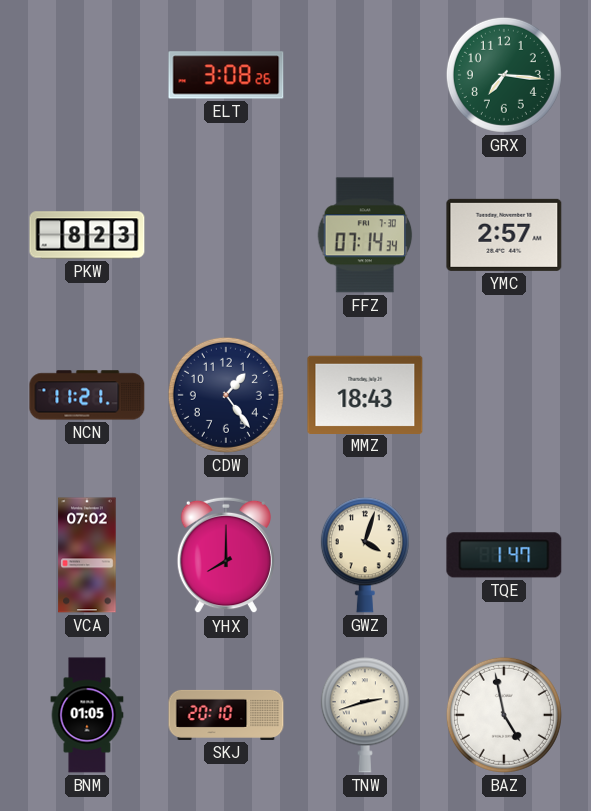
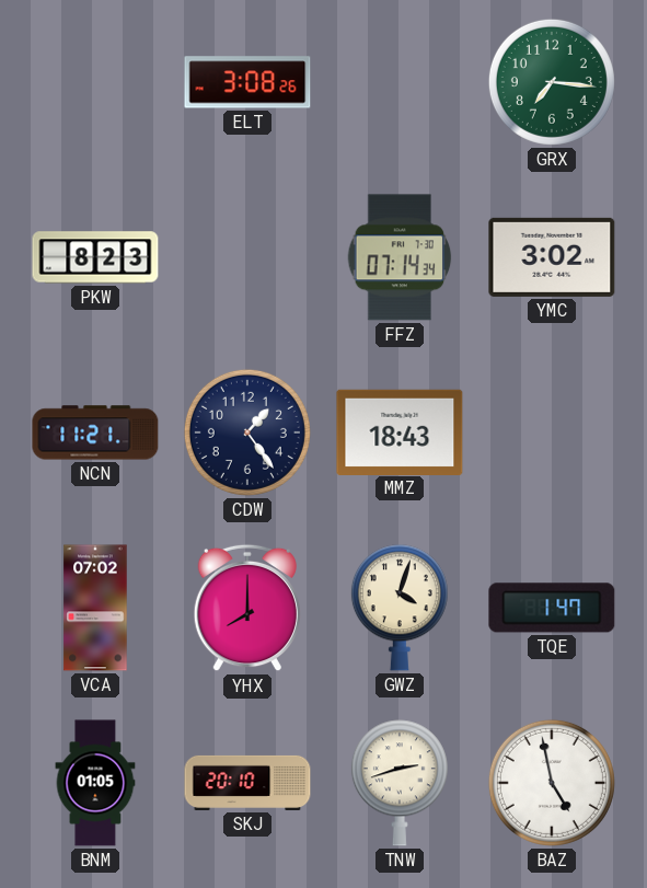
YMC: 2:57 -> 3:02 (552, 257)
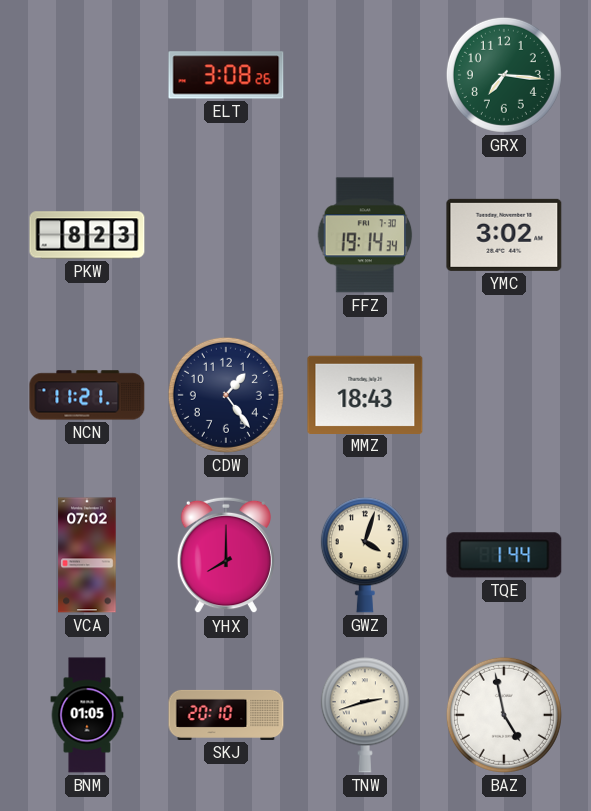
FFZ: 07:14 -> 19:14 (365, 235)
TQE: 1:47 -> 1:44 (504, 555)
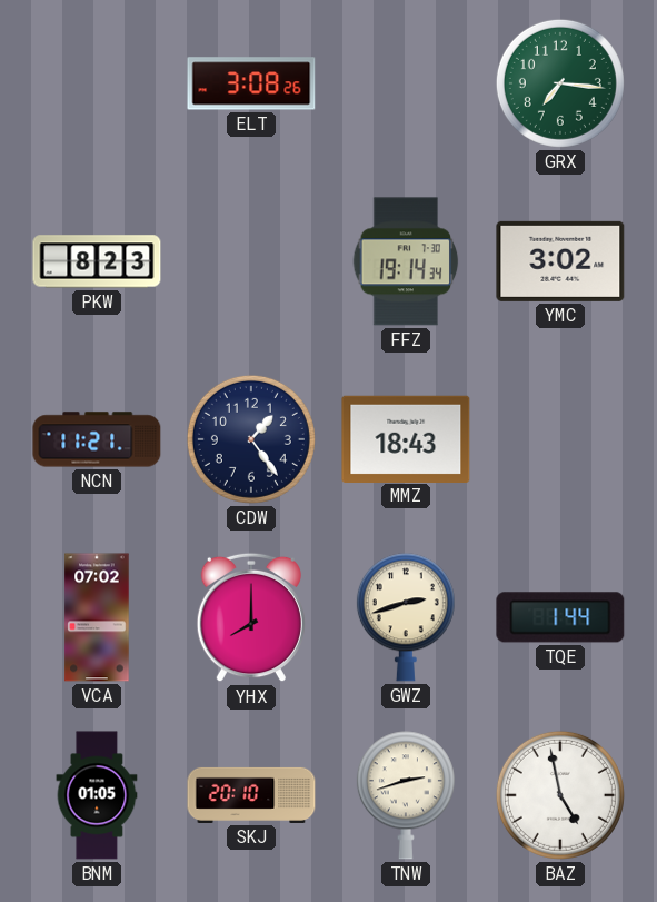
GWZ: 4:03 -> 2:42 (406, 617)
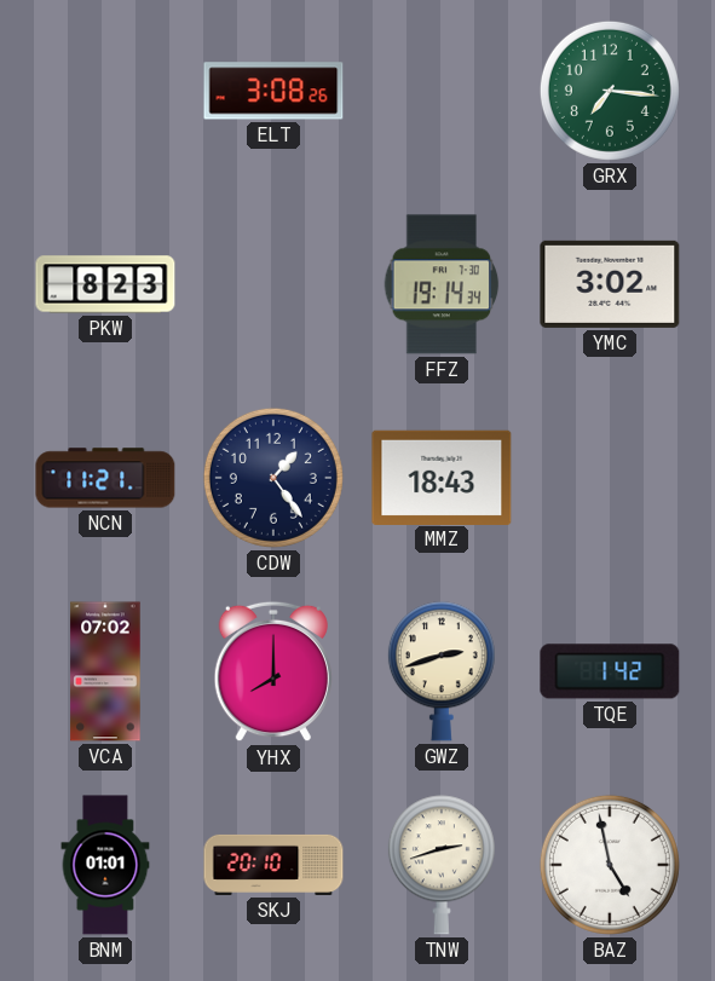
TQE: 1:44 -> 1:42 (610, 671)
BNM: 01:05 -> 01:01 (105, 865)
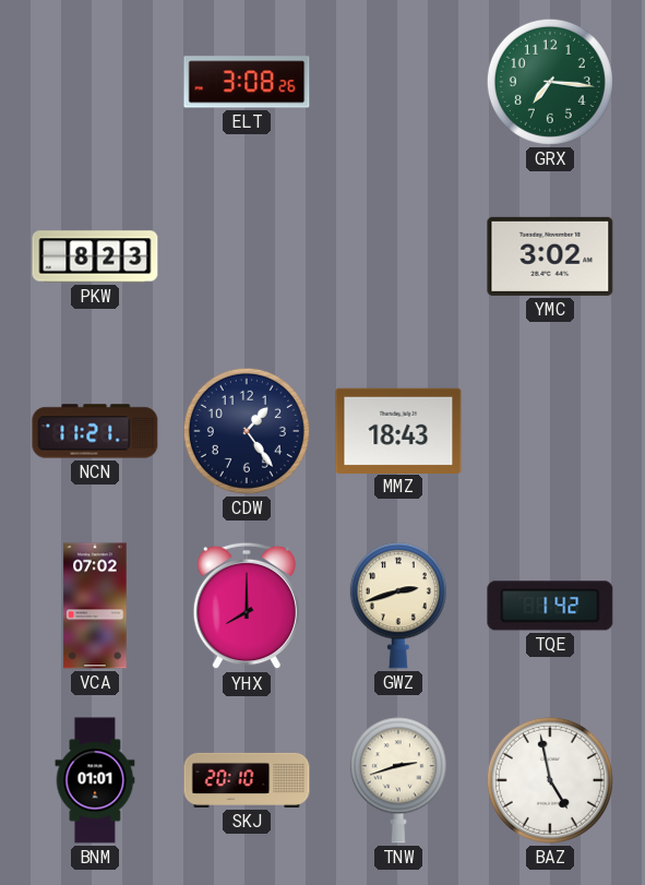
FFZ: 19:14 -> none (442, 284)
